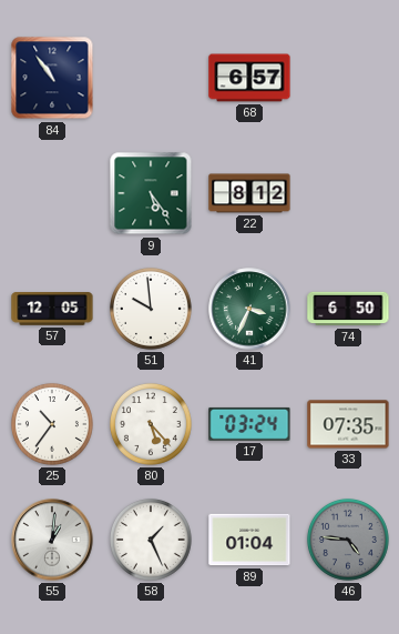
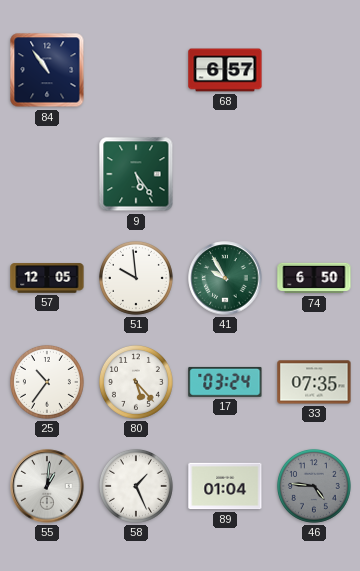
22: 8:12 -> none (249, 193)
41: 3:34 -> 9:55 (225, 278)
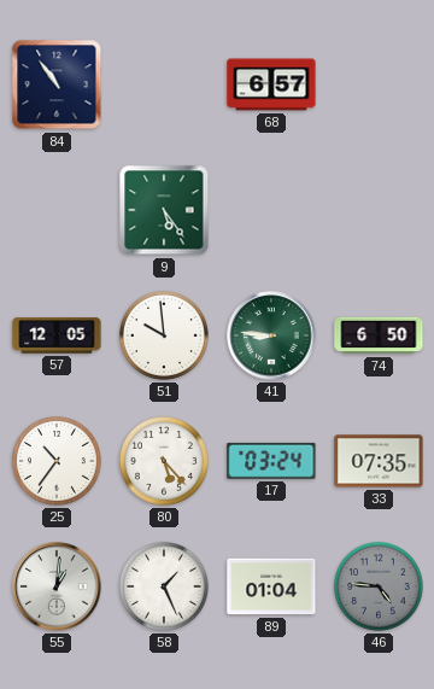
41: 9:55 -> 8:46 (271, 335)
